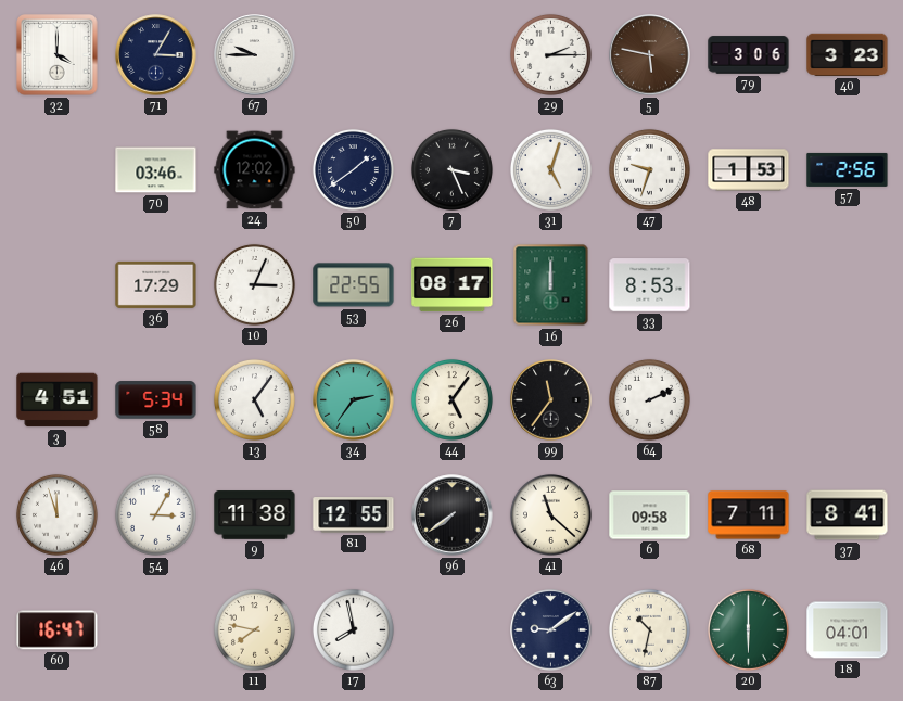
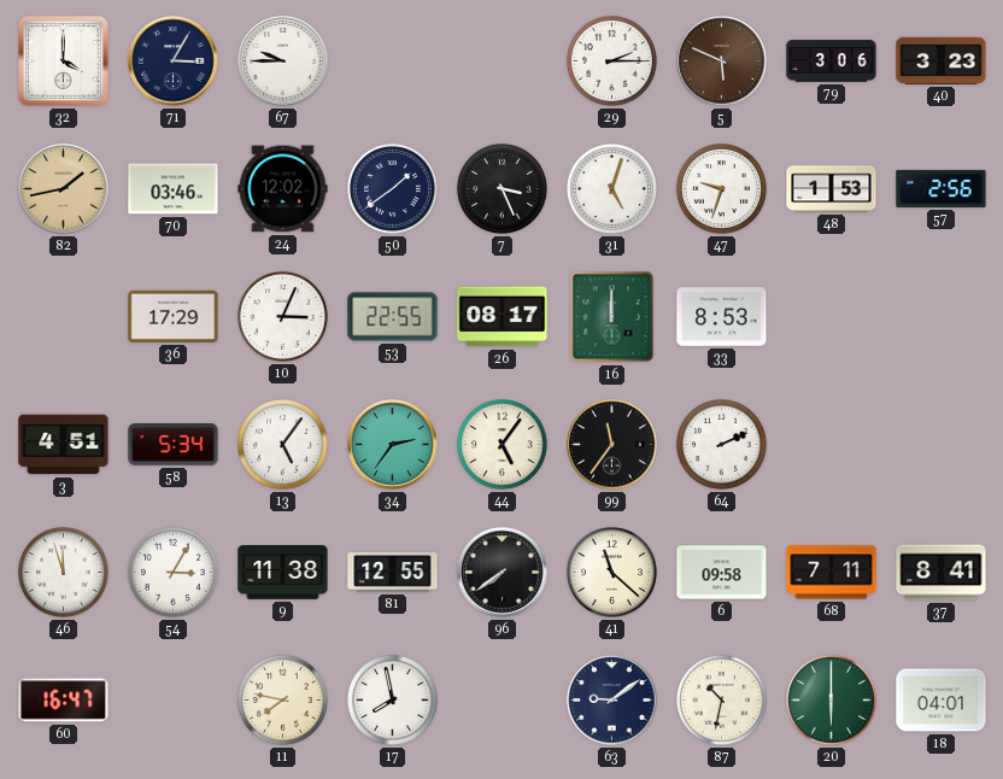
5: 5:47 -> 5:49 (722, 61)
82: none -> 1:43 (64, 189)
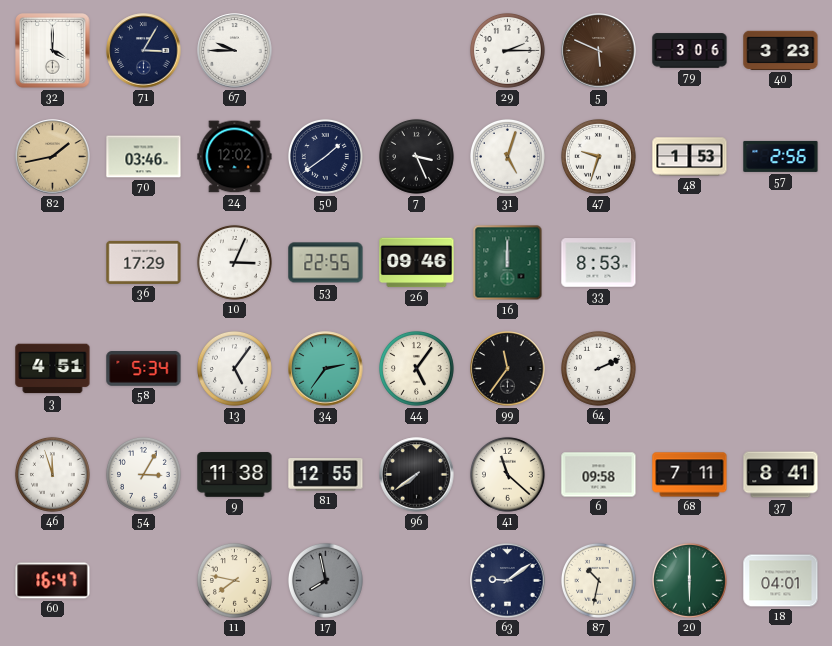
26: 08:17 -> 09:46 (417, 263)
17 dial: white -> grey (325, 580)
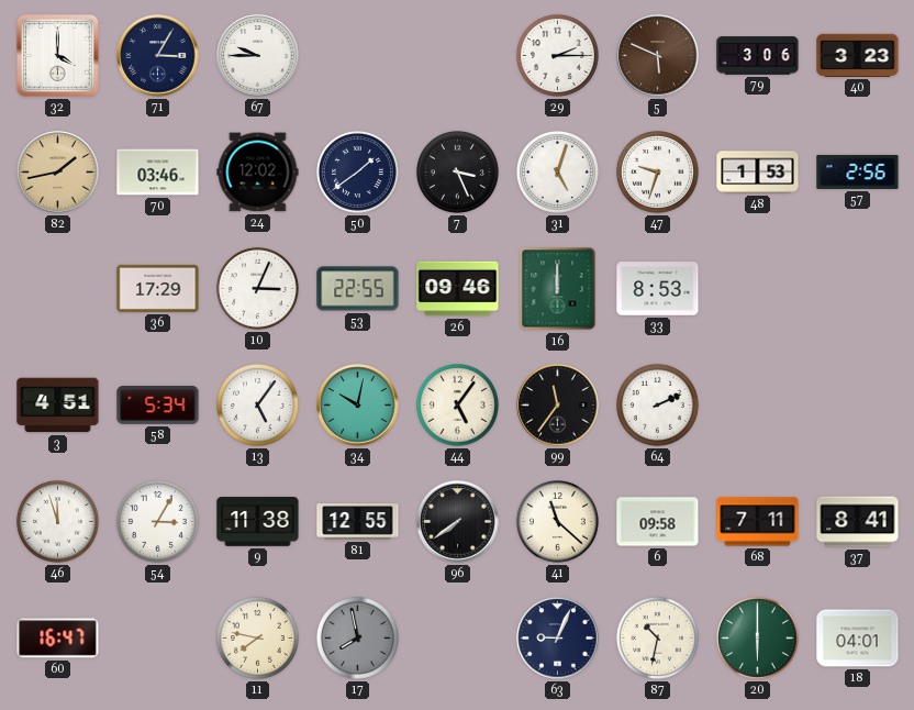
34: 2:36 -> 10:02 (358, 406)
63: 9:09 -> 9:04 (558, 639)
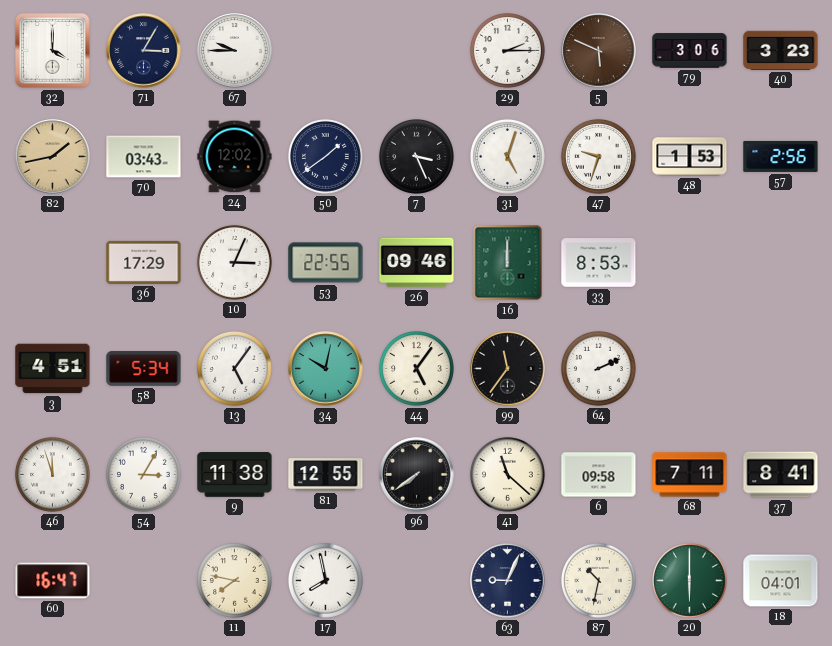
70: 03:46 -> 03:43 (144, 157)
17 dial: grey -> white (325, 580)
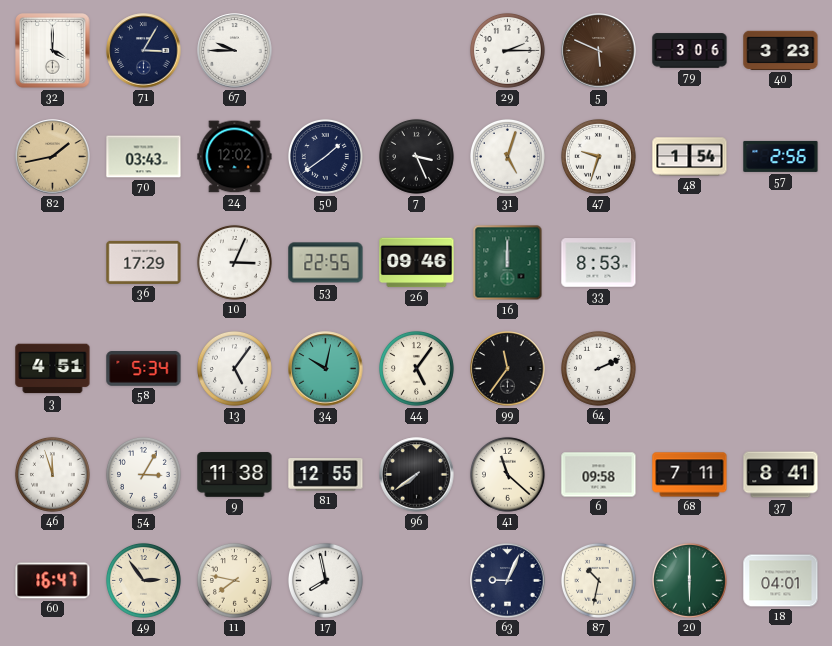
48: 1:53 -> 1:54 (690, 157)
49: none -> 2:54 (143, 580)
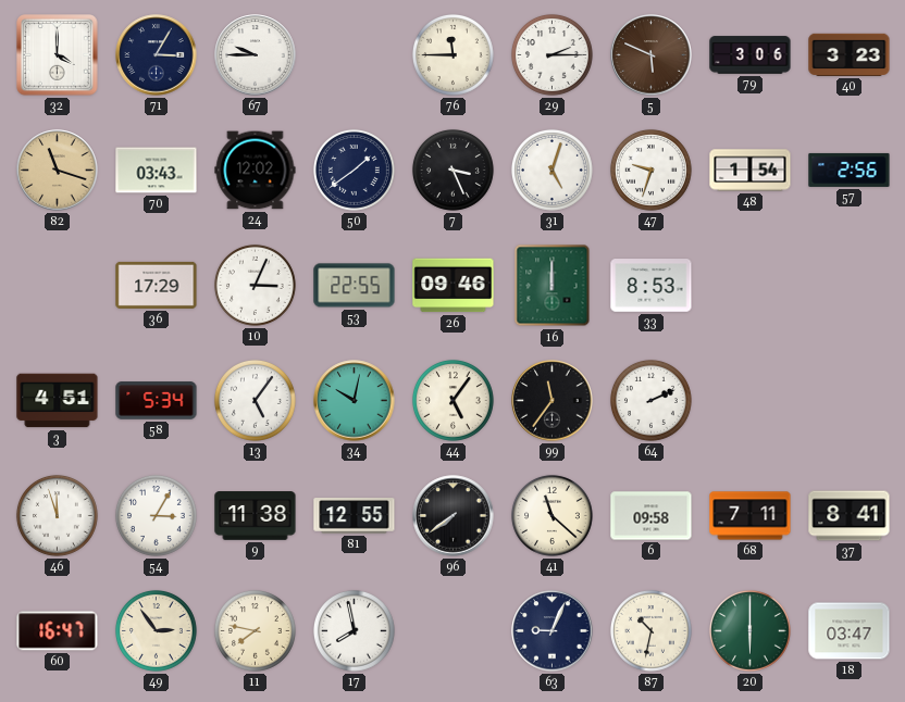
76: none -> 11:45 (452, 54)
82: 1:43 -> 11:18 (58, 171)
18: 04:01 -> 03:47 (850, 631)
